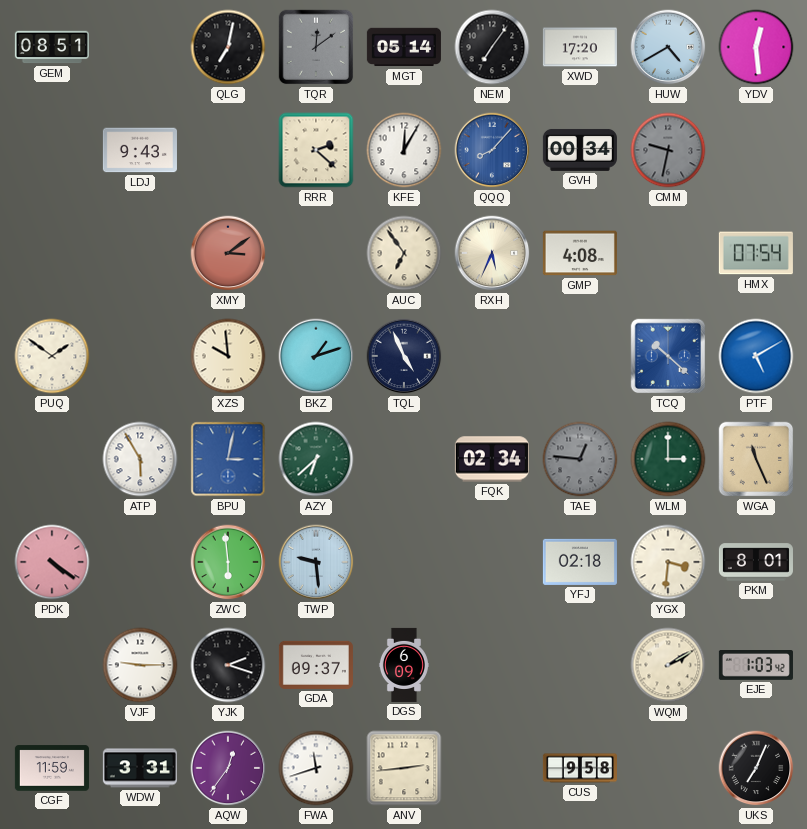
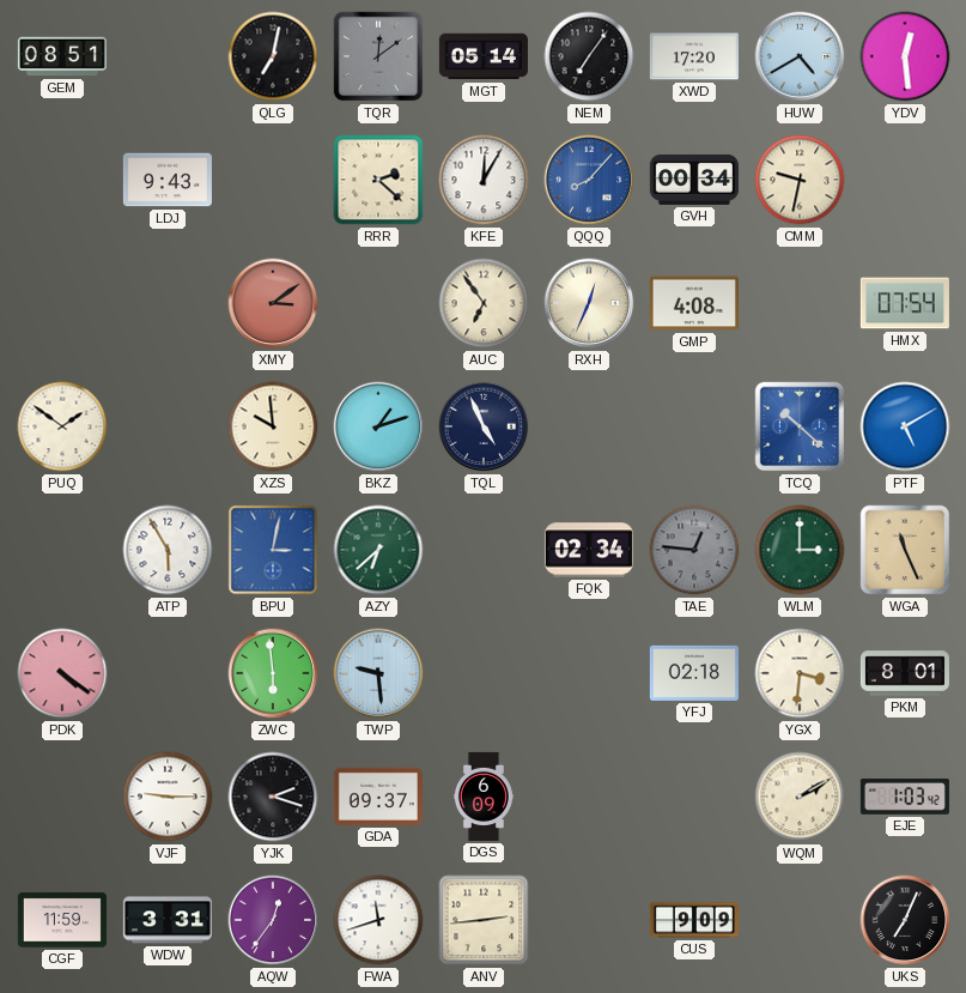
CMM dial: grey -> cream (800, 180)
RXH: 5:34 -> 12:34 (589, 303)
CUS: 9:58 -> 9:09 (694, 920)
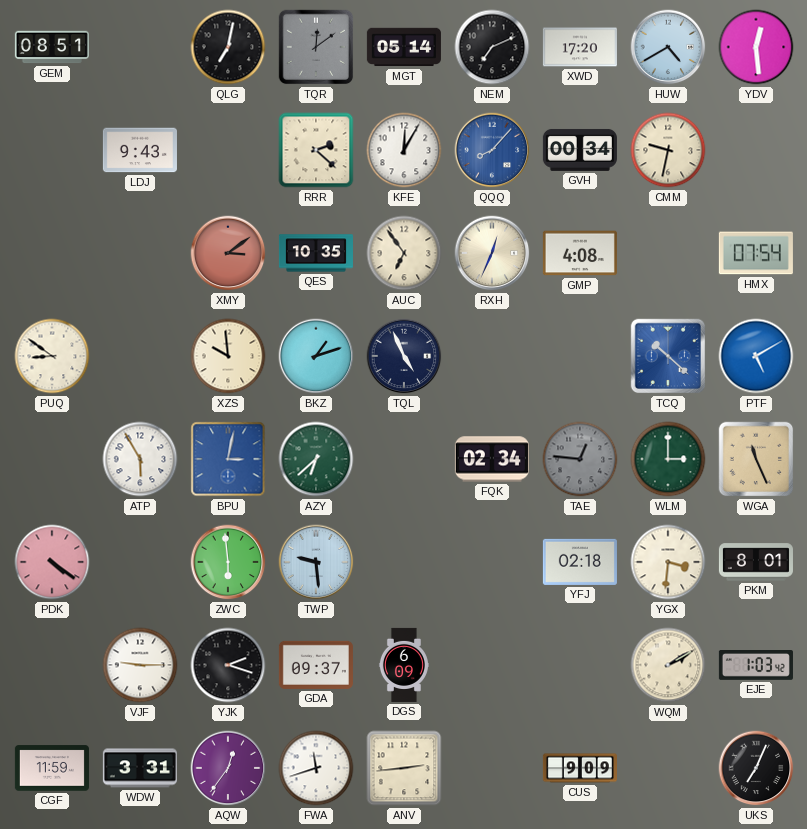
NEM: 7:06 -> 7:11 (492, 47)
QES: none -> 10:35 (316, 253)
PUQ: 1:51 -> 8:51 (52, 356)
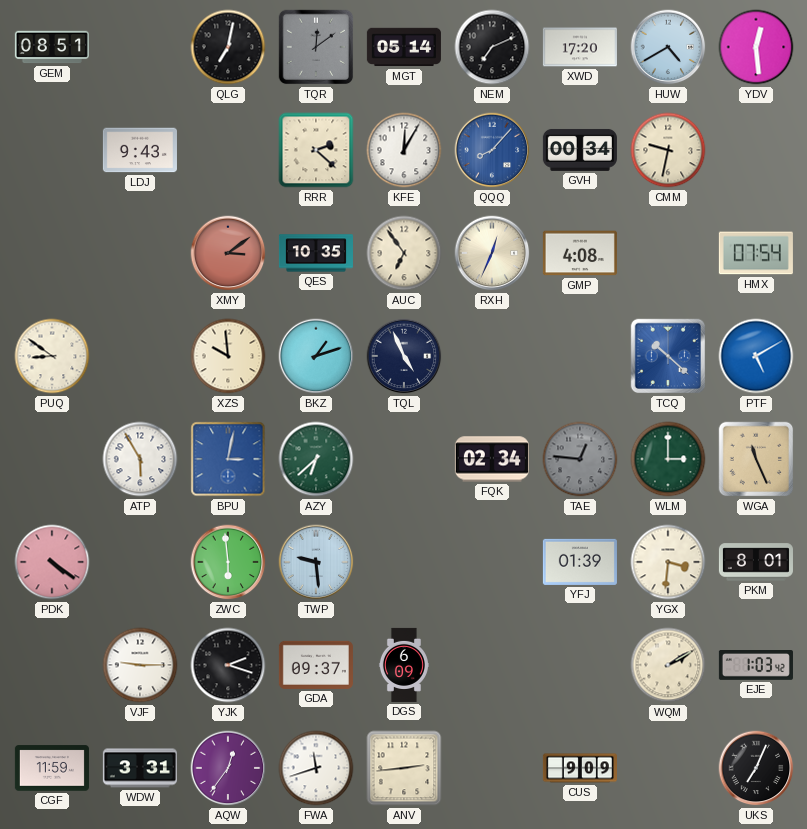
YFJ: 02:18 -> 01:39 (580, 562)
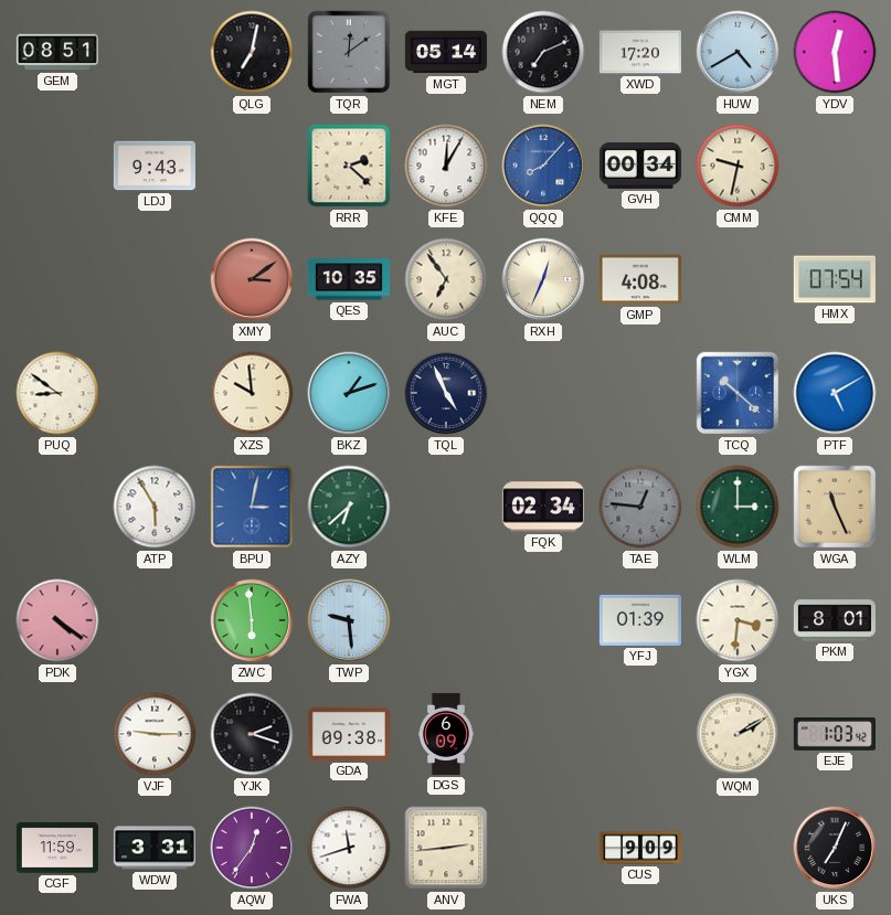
GDA: 09:37 -> 09:38 (349, 734)
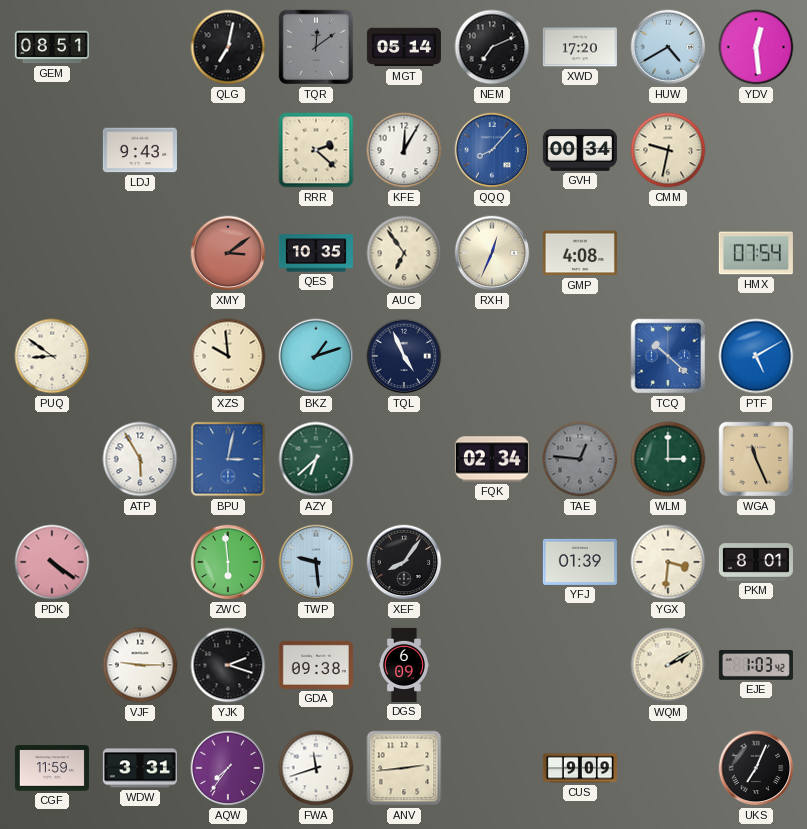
XEF: none -> 8:06 (404, 562)
AQW: 12:36 -> 7:36 (228, 768)
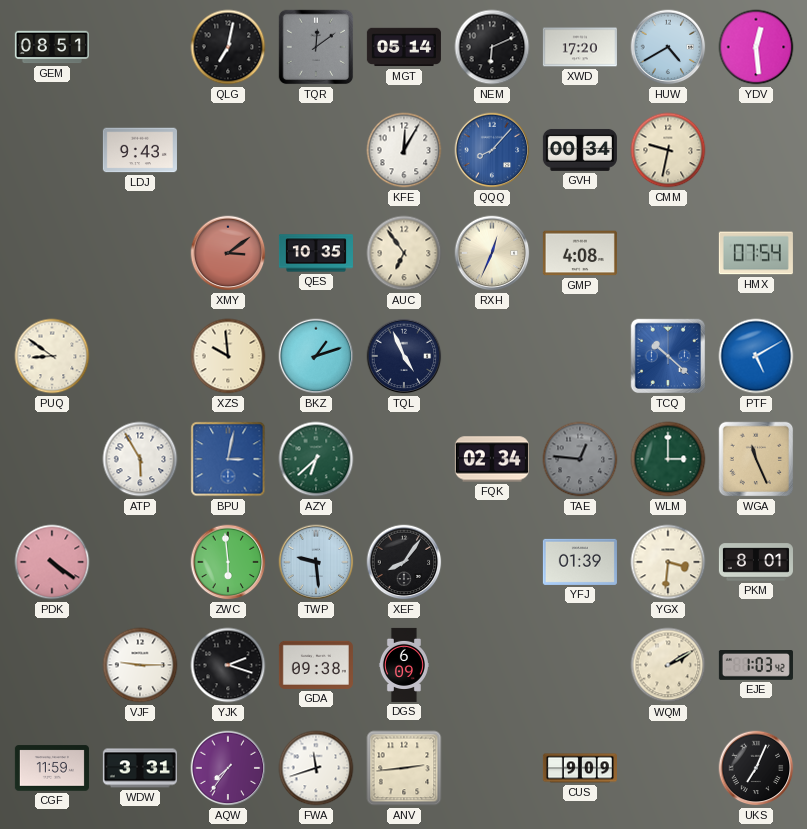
NEM: 7:11 -> 6:11 (492, 47)
RRR: 2:22 -> none (316, 150)
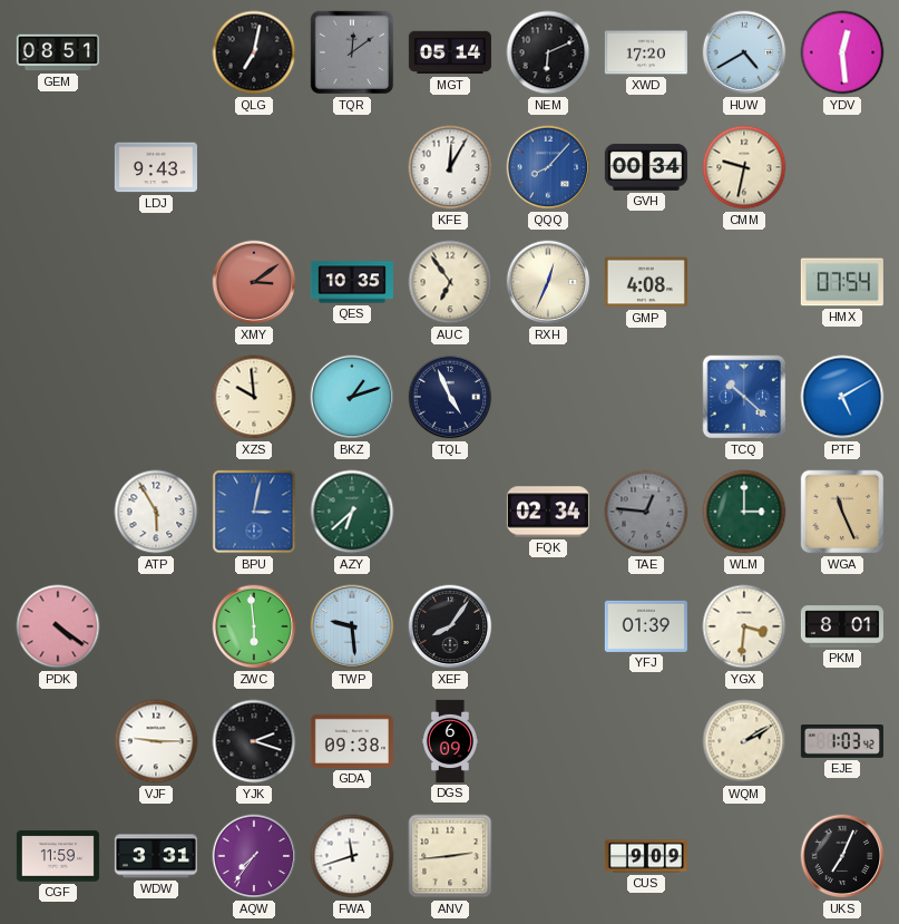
PUQ: 8:51 -> none (52, 356)
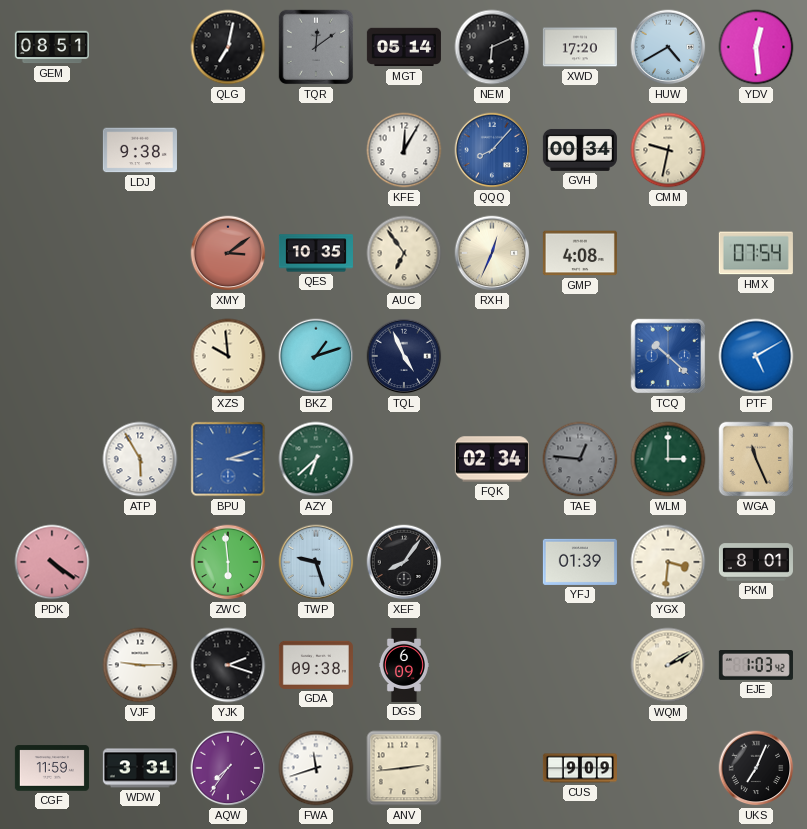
LDJ: 9:43 -> 9:38 (140, 150)
BPU: 3:02 -> 3:12 (228, 459)
TWP: 9:29 -> 9:27 (316, 562)
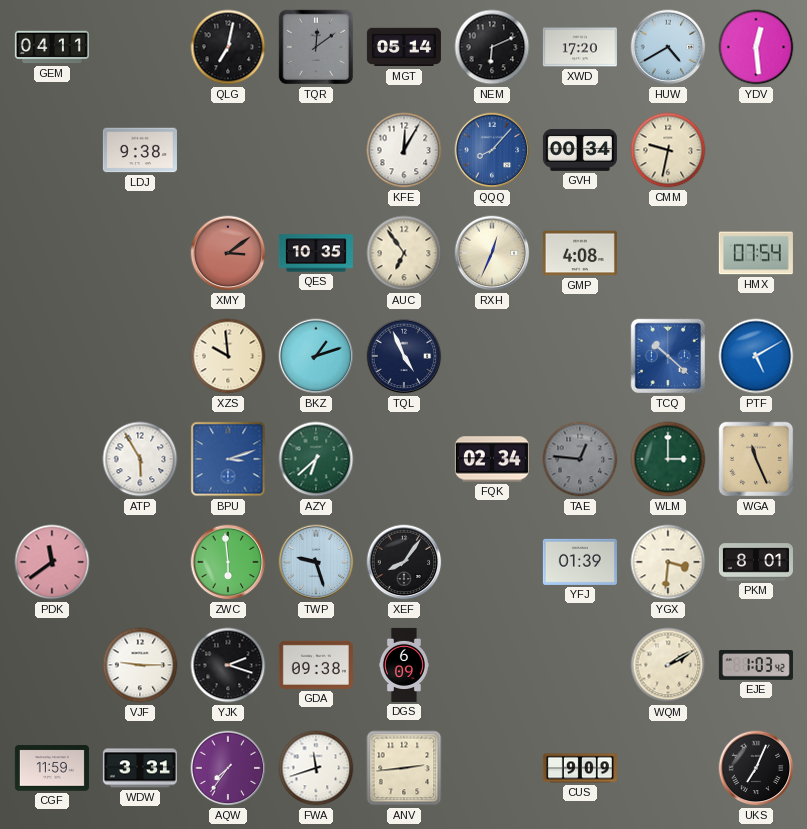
GEM: 08:51 -> 04:11 (52, 47)
PDK: 4:21 -> 11:39 (52, 562)
